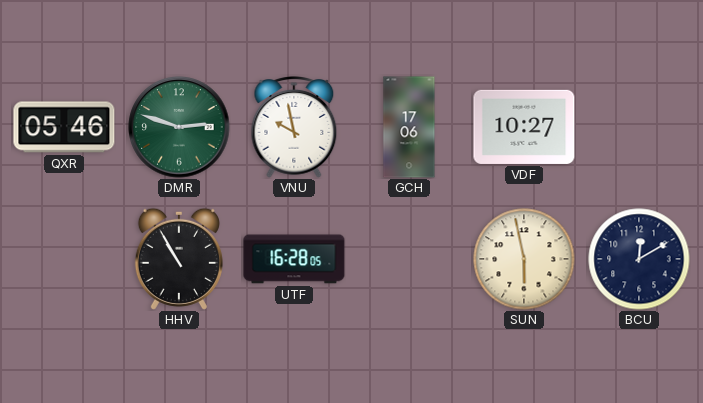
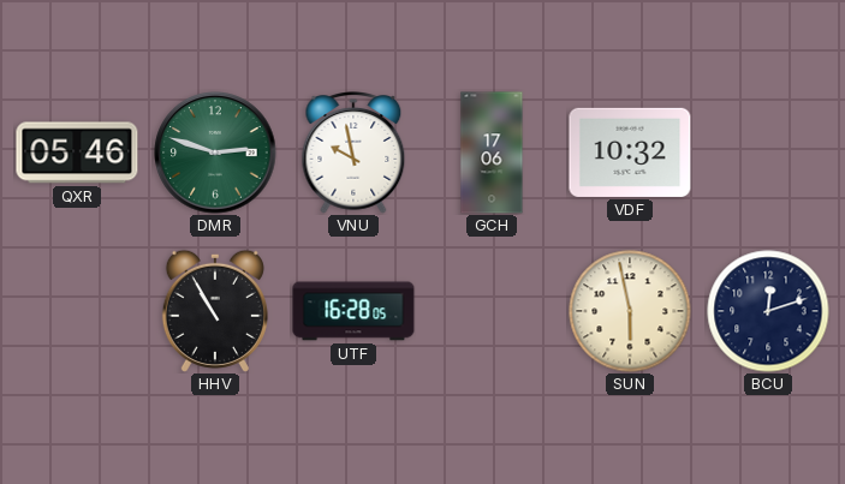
VDF: 10:27 -> 10:32 (630, 153)
BCU: 12:10 -> 12:12 (768, 311)
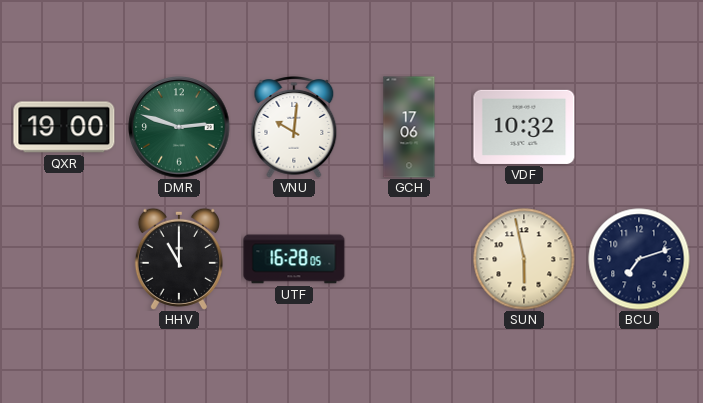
QXR: 05:46 -> 19:00 (64, 127)
VNU: 9:58 -> 10:01 (294, 127)
HHV: 10:55 -> 11:00 (179, 259)
BCU: 12:12 -> 7:12 (639, 259)
